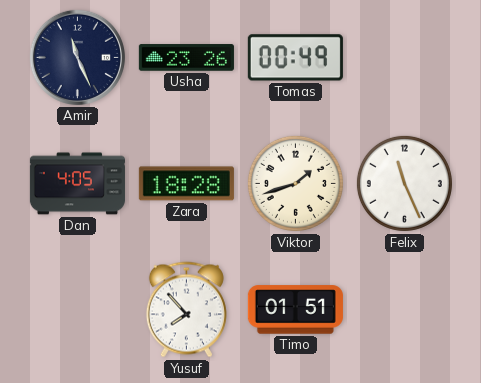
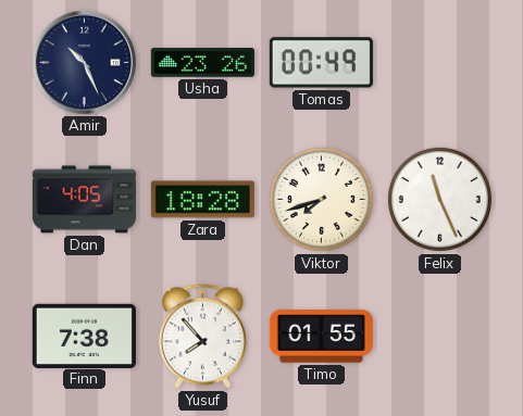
Amir: 11:26 -> 10:26 (84, 62)
Viktor: 1:42 -> 7:42 (321, 199)
Finn: none -> 7:38 (84, 336)
Timo: 01:51 -> 01:55 (321, 337)
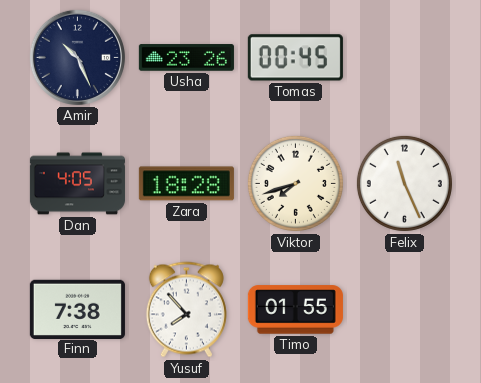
Tomas: 00:49 -> 00:45 (295, 58)
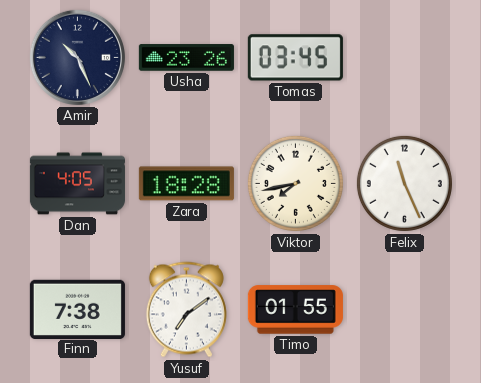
Tomas: 00:45 -> 03:45 (295, 58)
Viktor: 7:42 -> 7:43 (295, 183)
Yusuf: 7:53 -> 7:09 (186, 310)
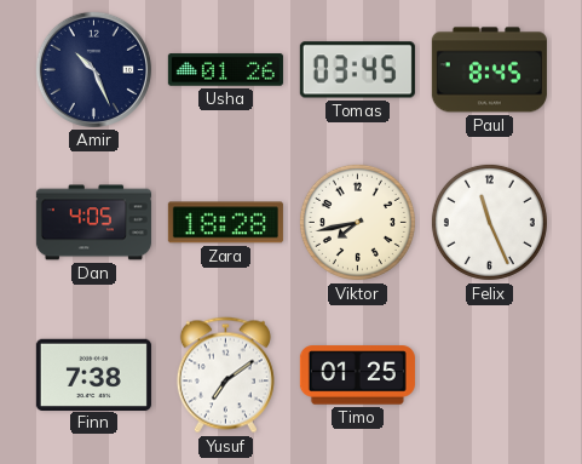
Usha: 23:26 -> 01:26 (225, 70)
Paul: none -> 8:45 (489, 70)
Timo: 01:55 -> 01:25 (357, 376)
